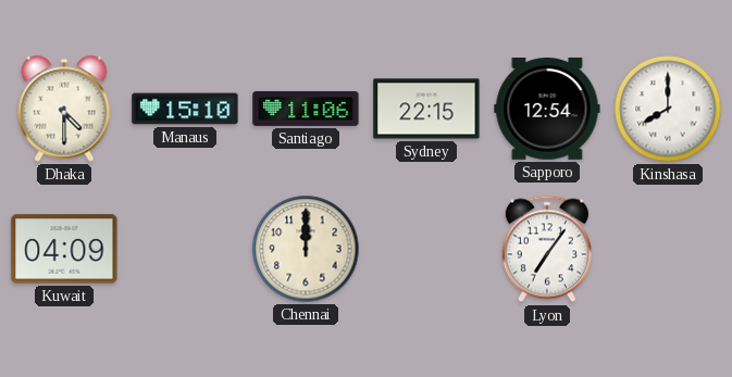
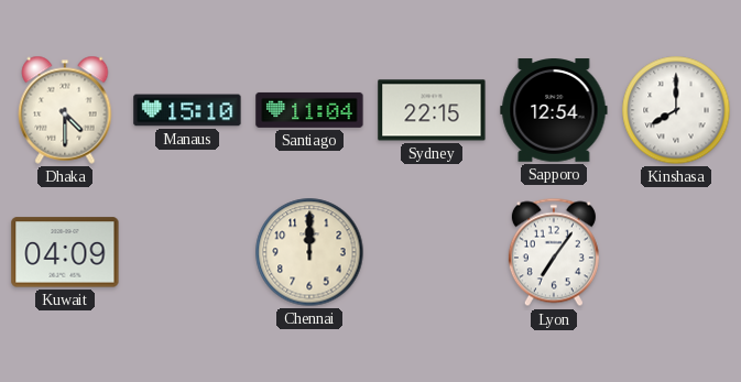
Santiago: 11:06 -> 11:04 (309, 110)
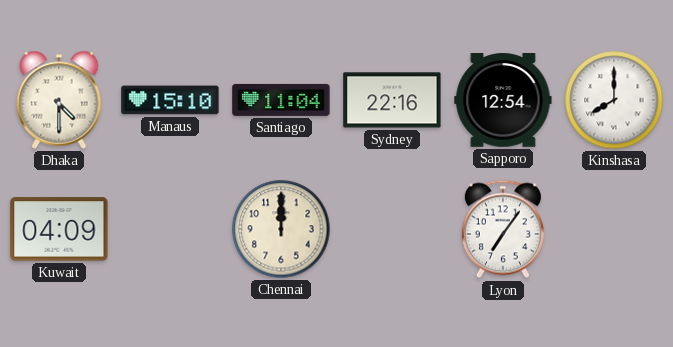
Sydney: 22:15 -> 22:16 (392, 100)
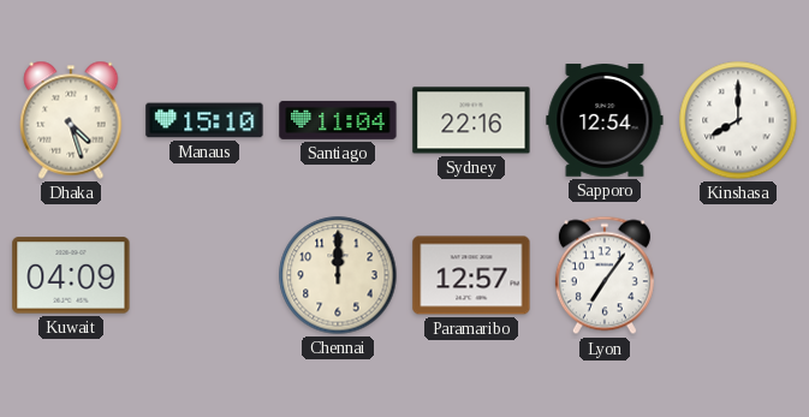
Dhaka: 4:30 -> 4:27 (71, 120)
Paramaribo: none -> 12:57 (471, 275)
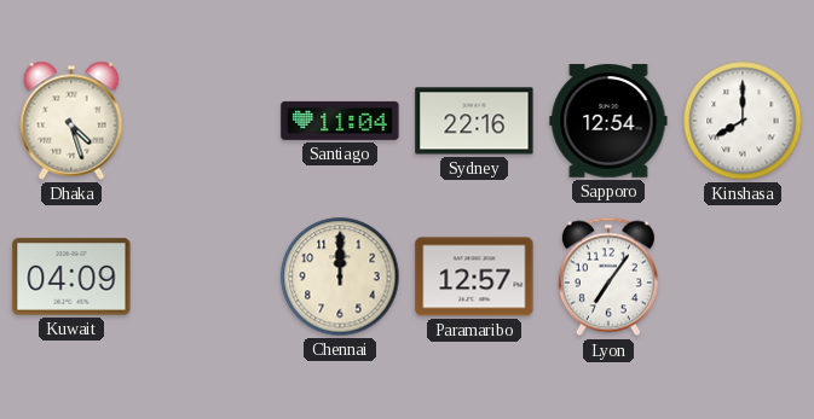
Manaus: 15:10 -> none (204, 120)
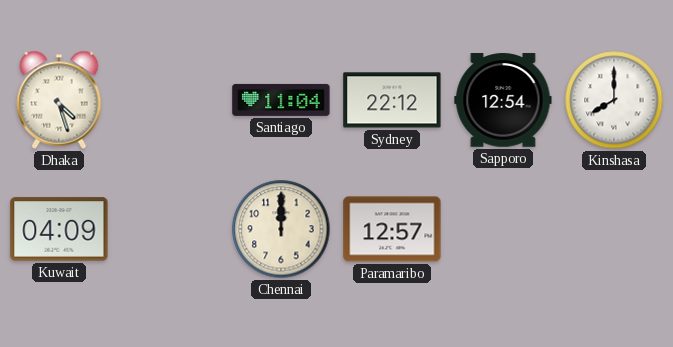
Sydney: 22:16 -> 22:12 (392, 100)
Lyon: 7:06 -> none (608, 277)
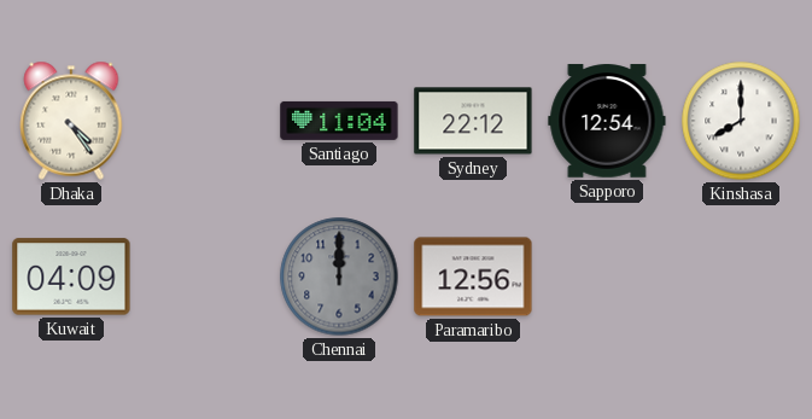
Dhaka: 4:27 -> 4:24 (71, 121)
Chennai dial: cream -> grey (339, 277)
Paramaribo: 12:57 -> 12:56 (473, 277)
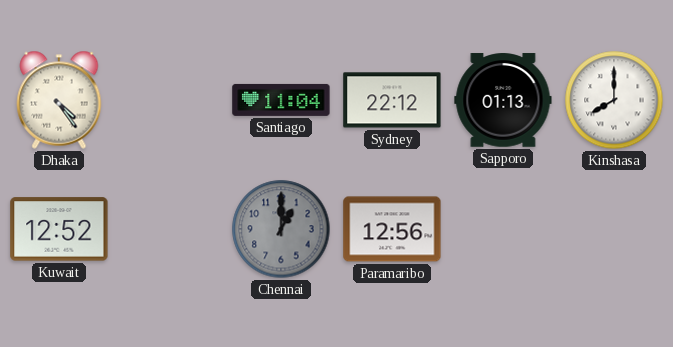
Sapporo: 12:54 -> 01:13 (503, 100)
Kuwait: 04:09 -> 12:52 (59, 229)
Chennai: 12:00 -> 1:00 (281, 229)
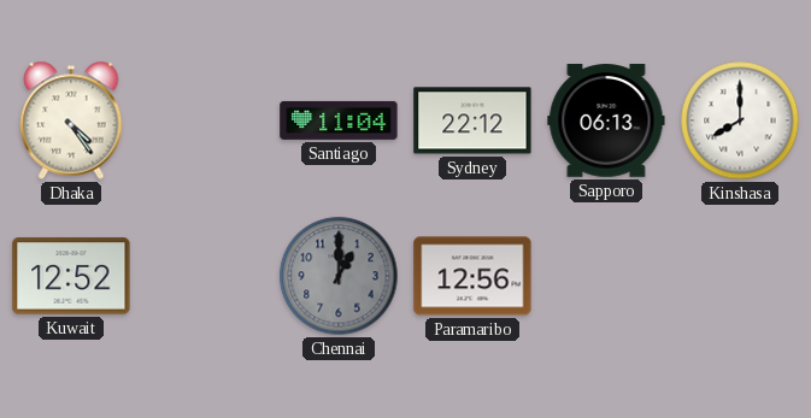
Sapporo: 01:13 -> 06:13 (606, 120)
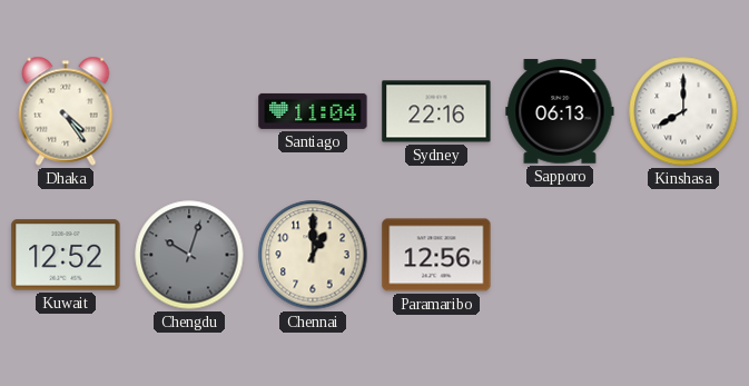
Sydney: 22:12 -> 22:16 (436, 111)
Chengdu: none -> 10:03 (189, 255)
Chennai dial: grey -> cream (313, 255)
